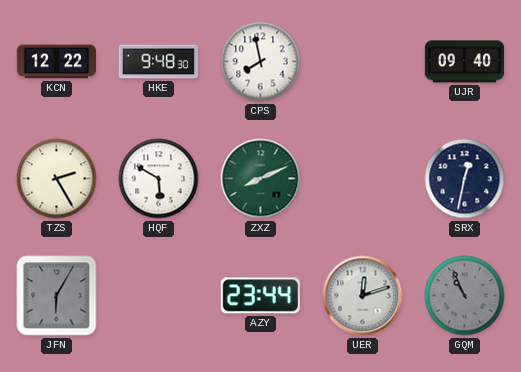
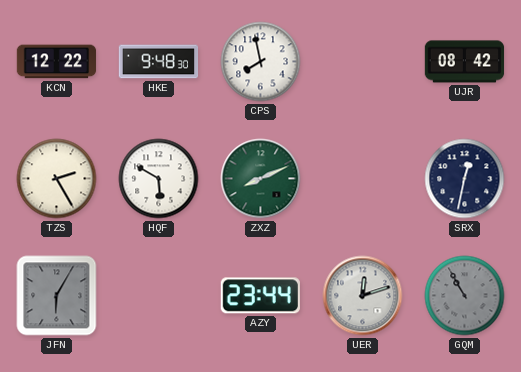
UJR: 09:40 -> 08:42 (465, 62)
GQM: 10:56 -> 10:55 (465, 296)
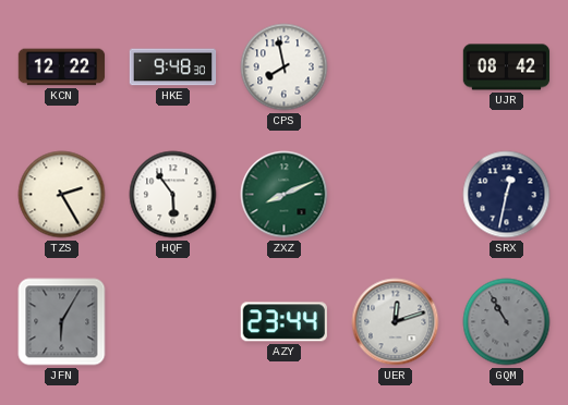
HQF: 5:50 -> 5:54 (173, 195)
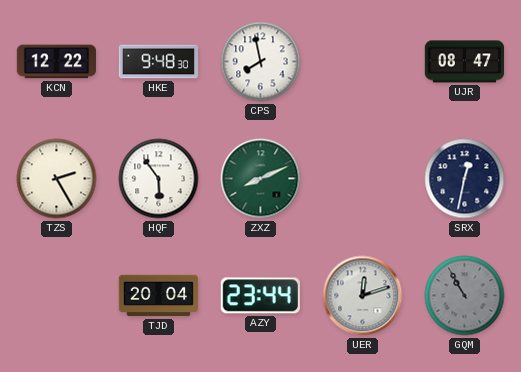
UJR: 08:42 -> 08:47 (465, 62)
JFN: 6:05 -> none (62, 322)
TJD: none -> 20:04 (159, 296)
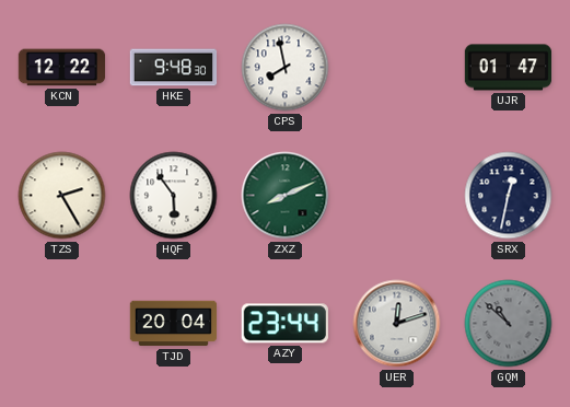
UJR: 08:47 -> 01:47 (509, 68)
GQM: 10:55 -> 10:52 (509, 324)
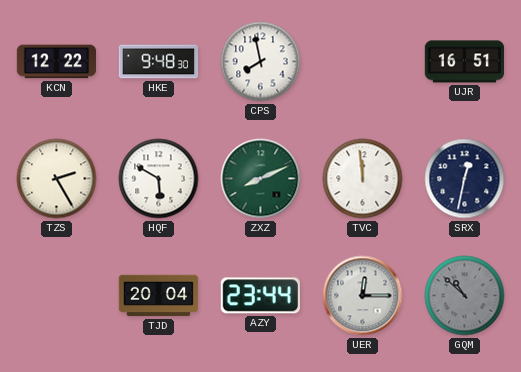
UJR: 01:47 -> 16:51 (465, 62)
HQF: 5:54 -> 5:50 (159, 179)
TVC: none -> 11:59 (363, 179)
UER: 12:12 -> 12:15 (363, 296)
